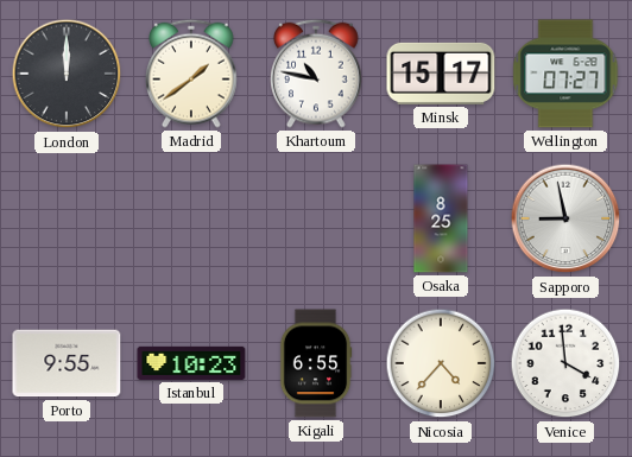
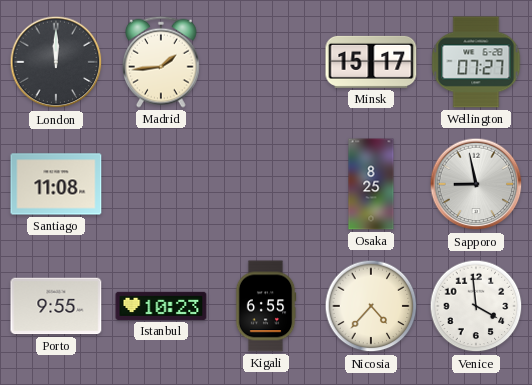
Madrid: 1:39 -> 1:44 (162, 62)
Khartoum: 10:47 -> none (317, 74)
Santiago: none -> 11:08 (56, 184)
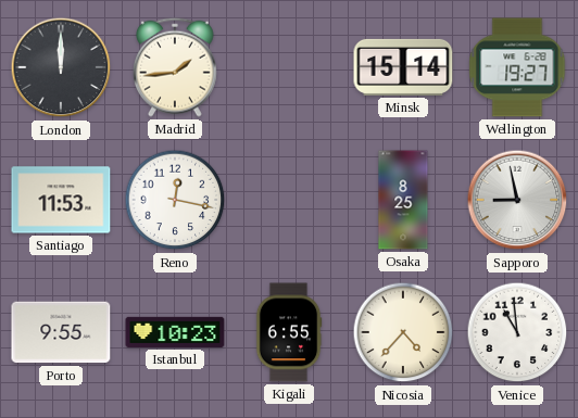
Minsk: 15:17 -> 15:14 (403, 67)
Wellington: 07:27 -> 19:27 (517, 67)
Santiago: 11:08 -> 11:53 (61, 200)
Reno: none -> 12:17 (175, 200)
Venice: 3:59 -> 10:59 (517, 332)
